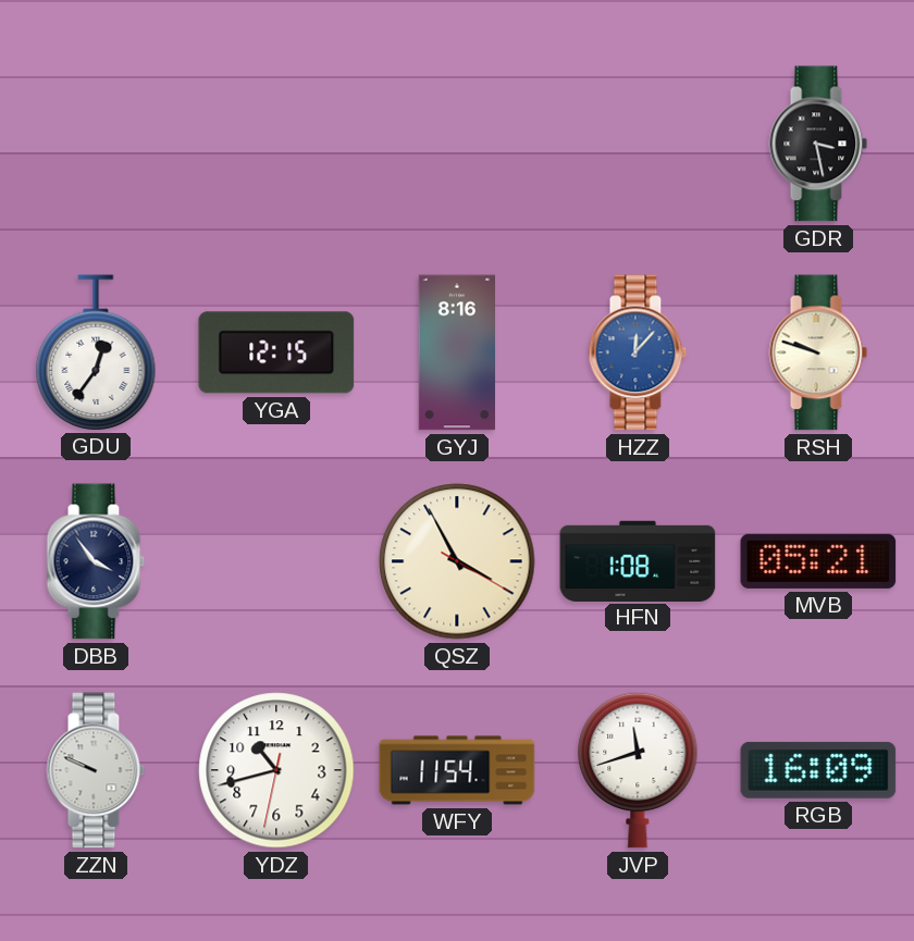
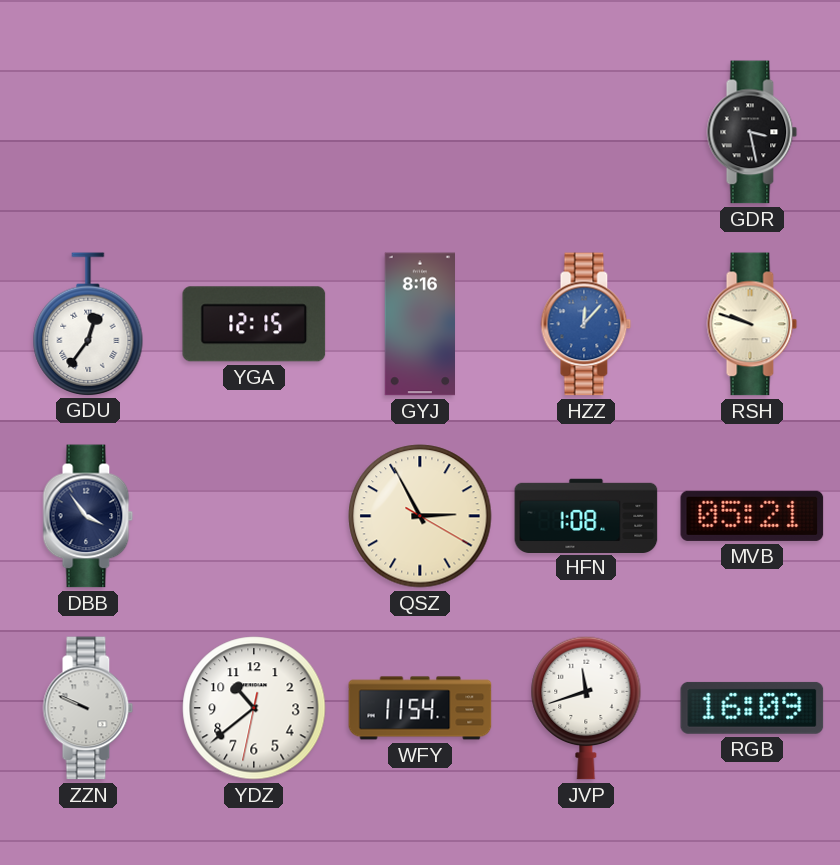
QSZ: 3:55 -> 2:55 (420, 516)
YDZ: 10:42 -> 10:38 (254, 708)
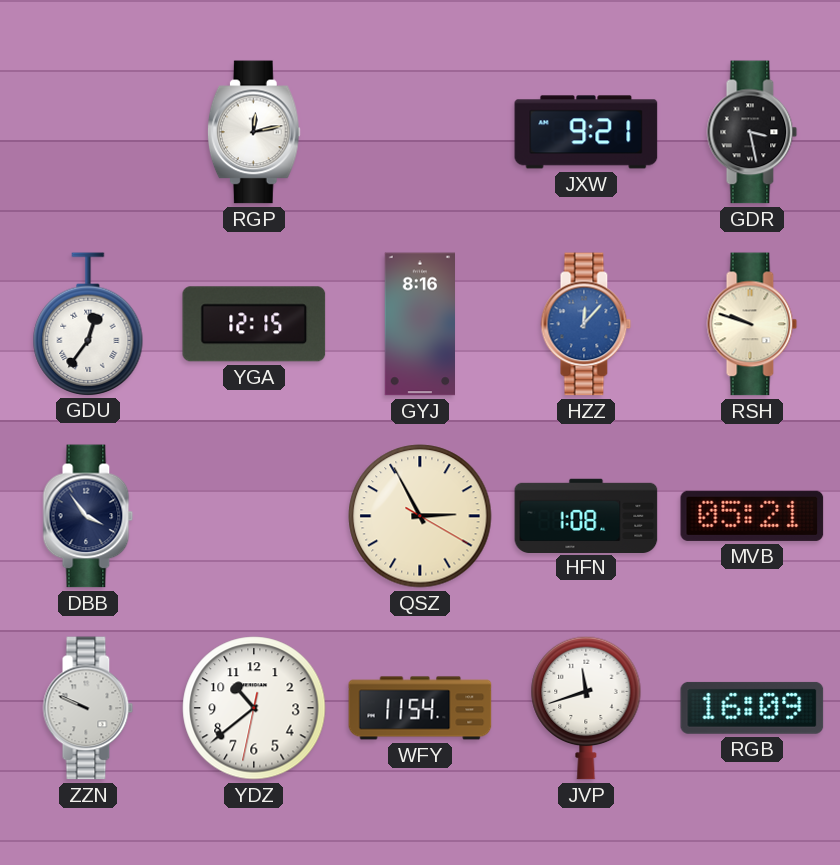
RGP: none -> 12:13 (254, 132)
JXW: none -> 9:21 (586, 132)
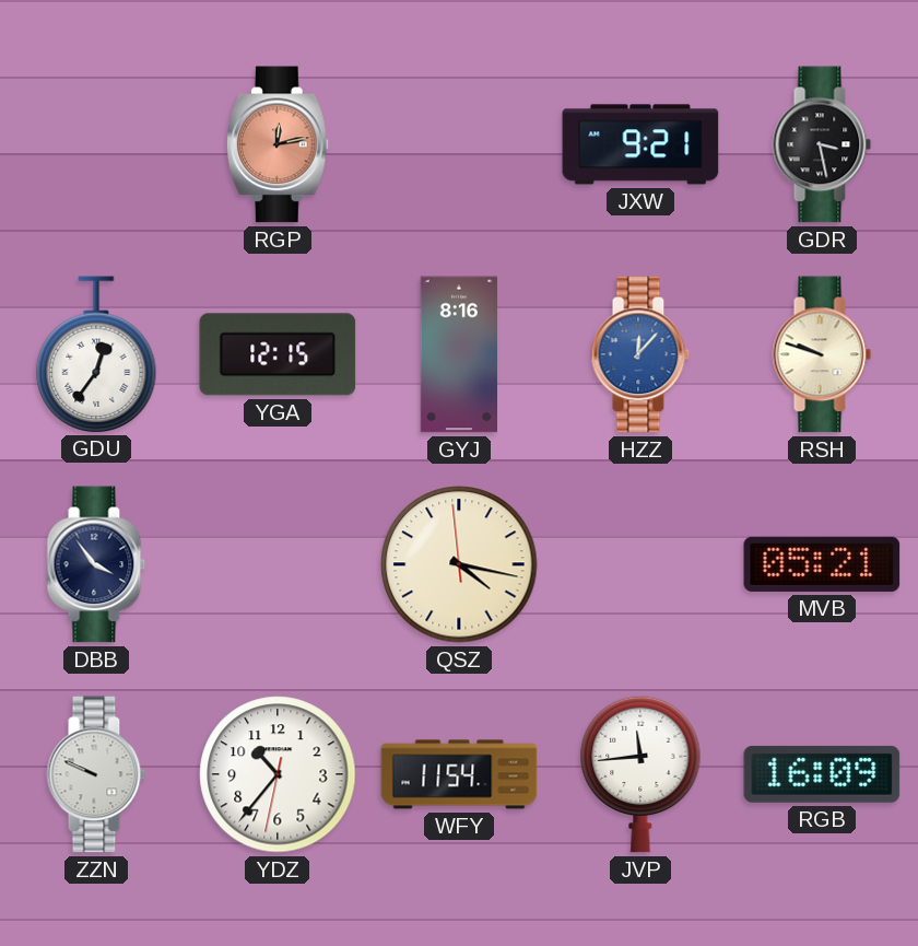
RGP dial: white -> salmon (278, 144)
QSZ: 2:55 -> 4:16 (459, 564)
HFN: 1:08 -> none (586, 515)
YDZ: 10:38 -> 10:36 (278, 774)
JVP: 11:42 -> 11:44 (640, 774)
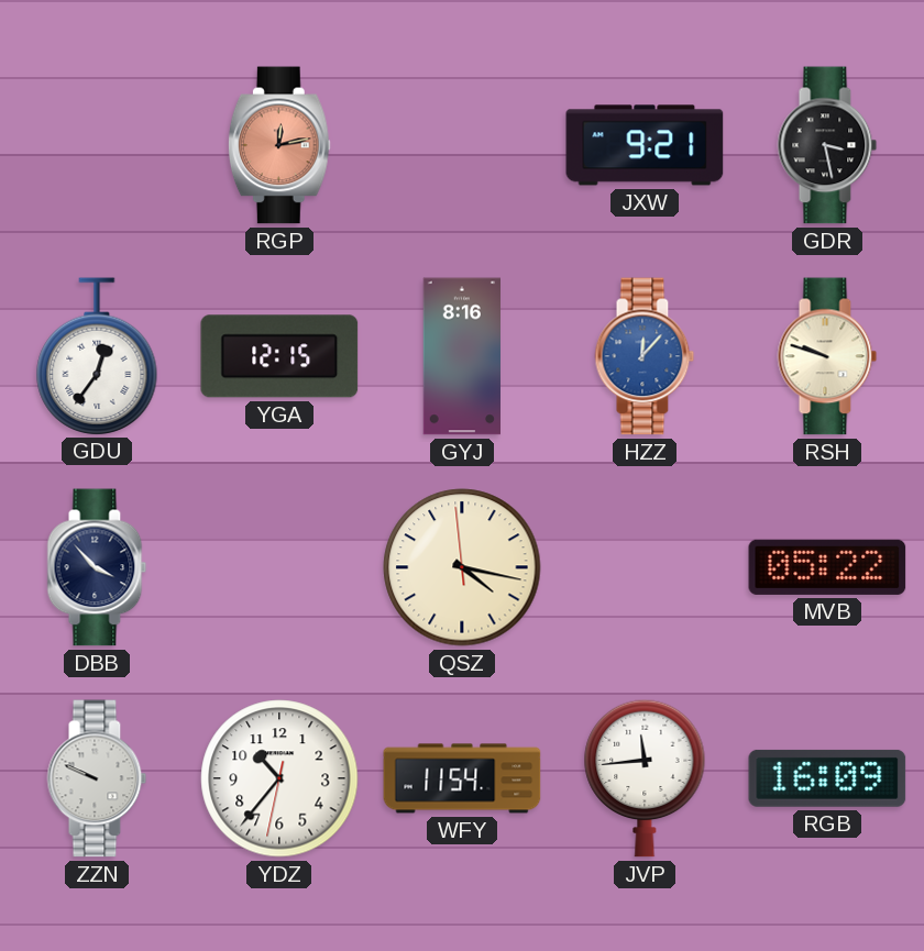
DBB: 3:54 -> 3:53 (97, 567)
MVB: 05:21 -> 05:22 (827, 567)
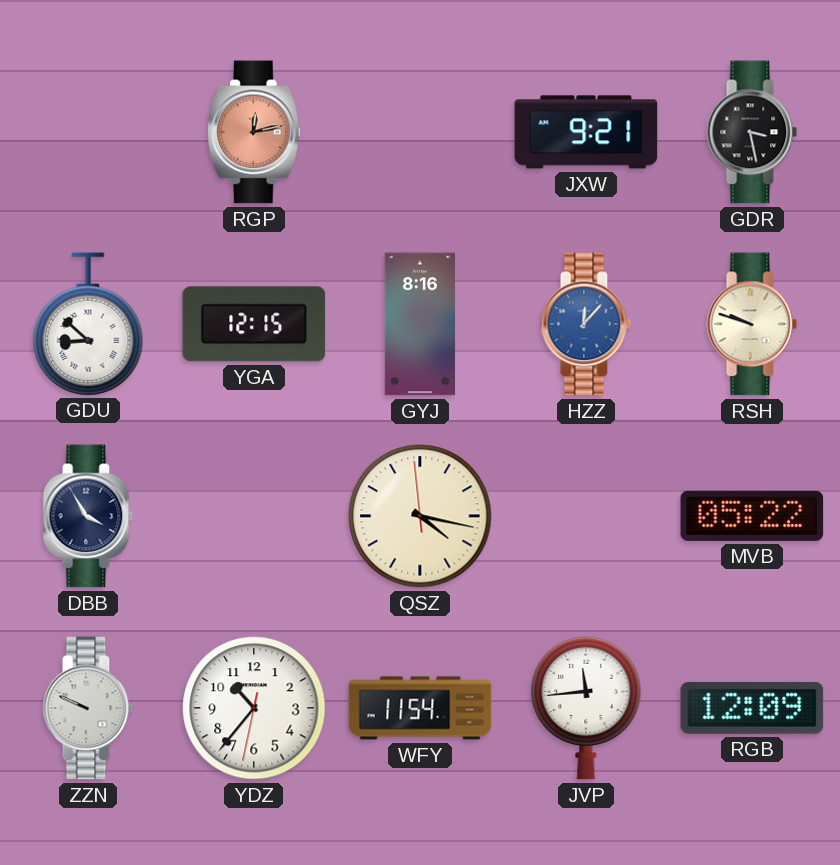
GDU: 12:36 -> 8:52 (88, 324)
DBB: 3:53 -> 3:55 (88, 516)
RGB: 16:09 -> 12:09 (752, 708)
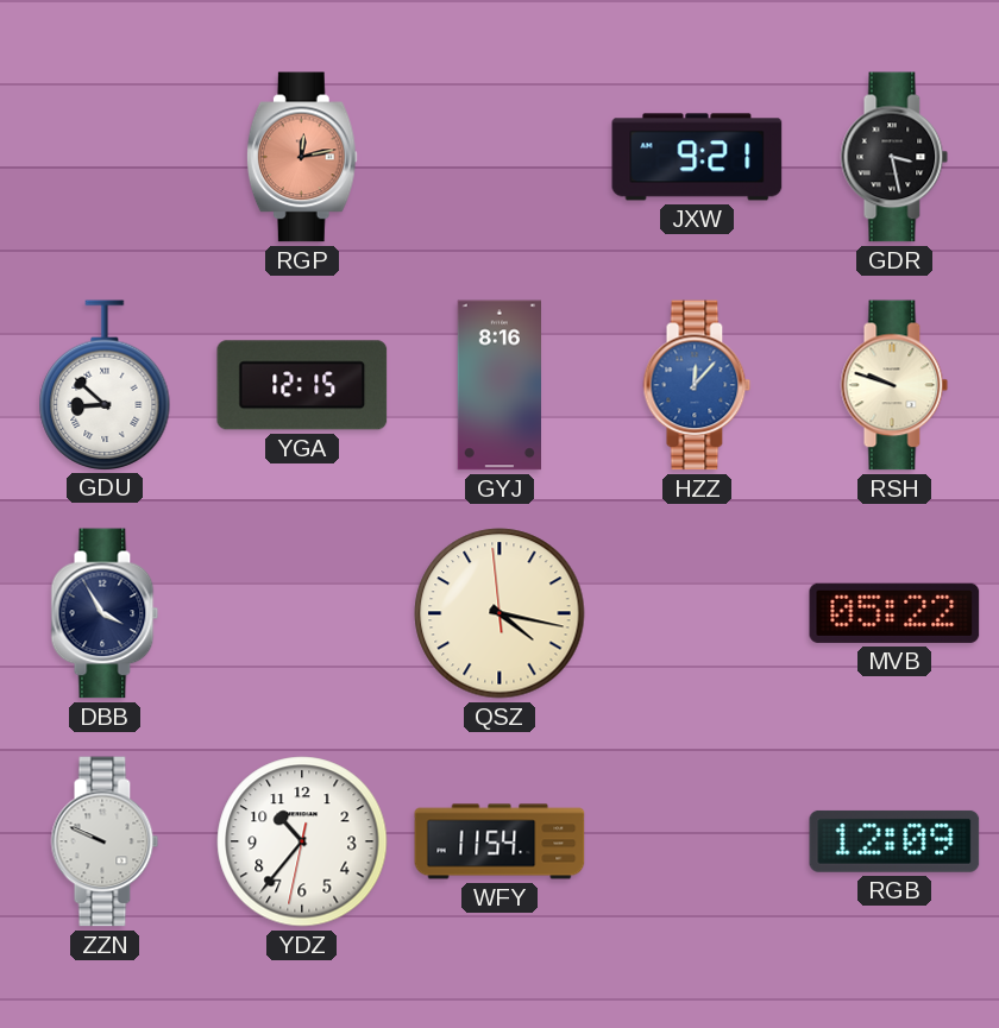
JVP: 11:44 -> none (586, 708)
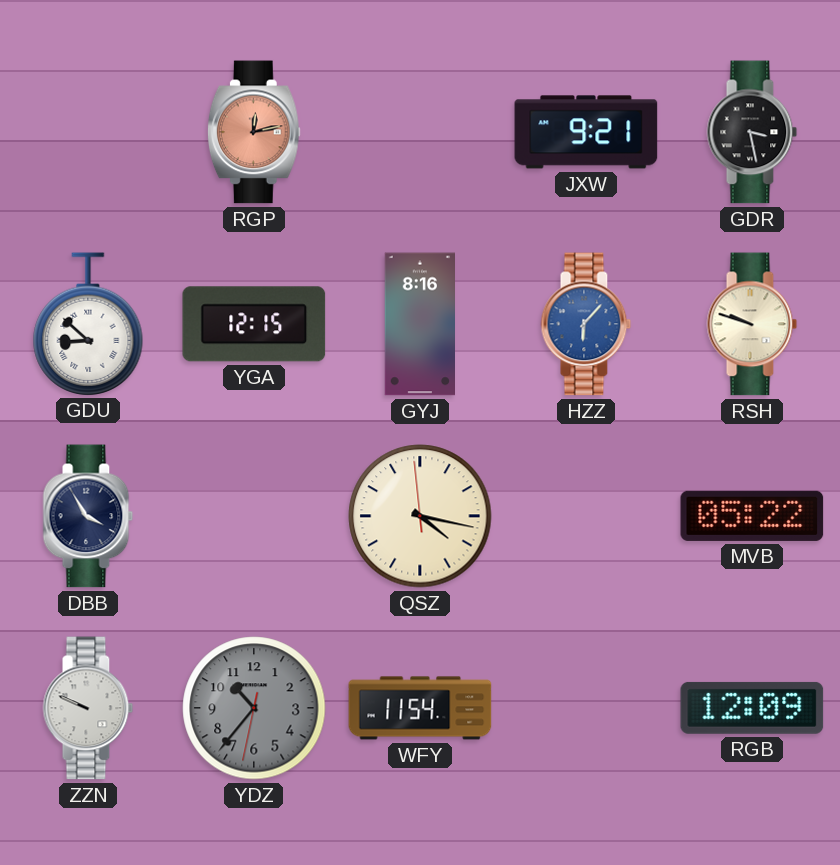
HZZ: 12:07 -> 6:07 (586, 324)
YDZ dial: white -> grey (254, 708)
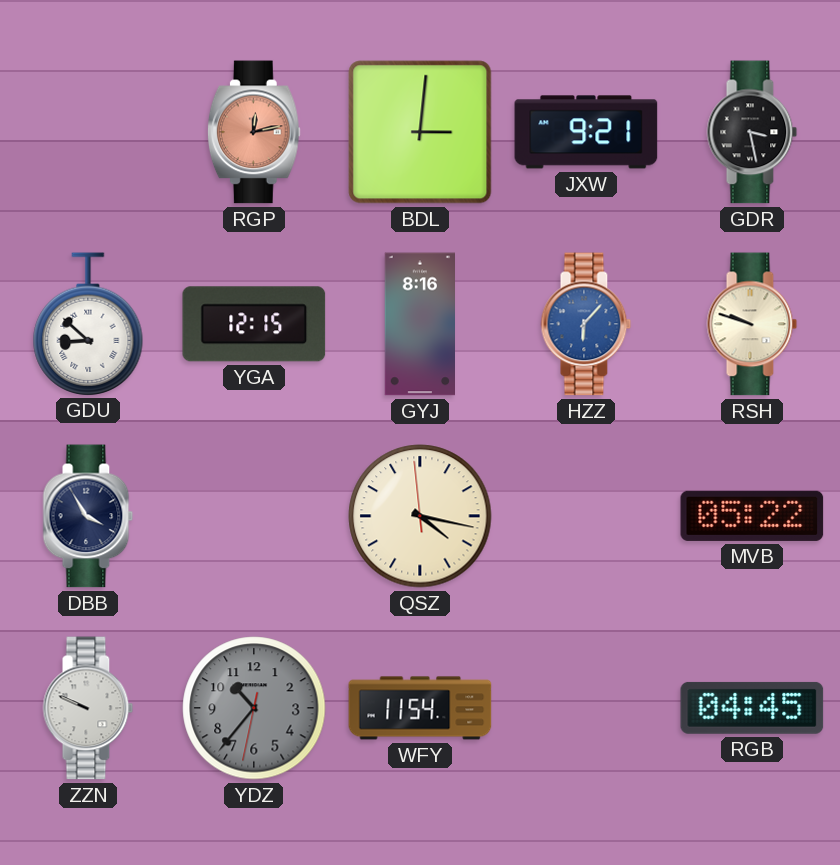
BDL: none -> 3:01 (420, 132)
RGB: 12:09 -> 04:45 (752, 708)
